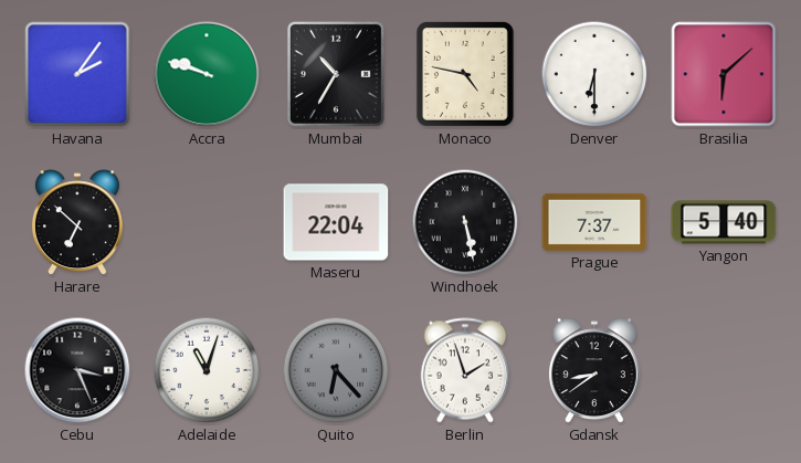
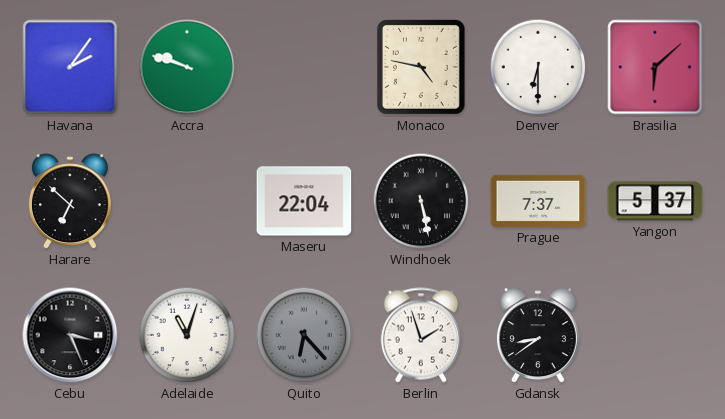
Mumbai: 10:35 -> none (336, 74)
Yangon: 5:40 -> 5:37 (655, 201)
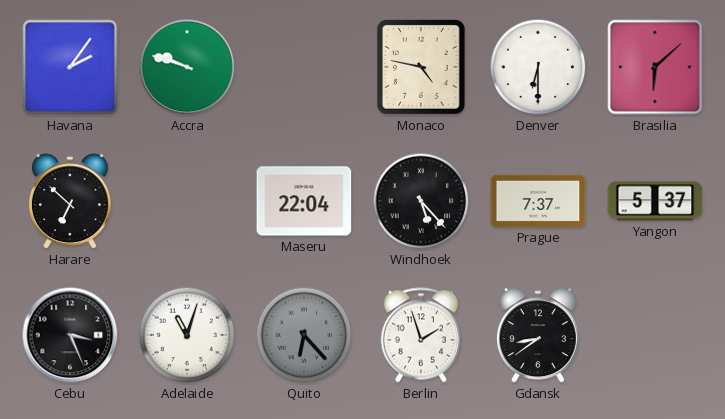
Windhoek: 5:28 -> 5:23 (421, 201)
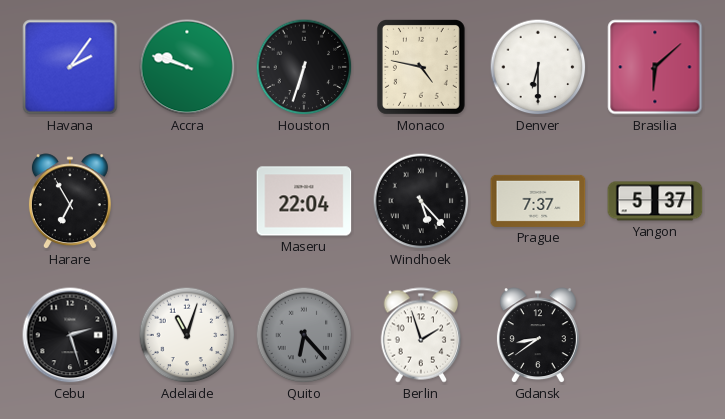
Houston: none -> 6:33 (304, 67)
Harare: 6:52 -> 6:55 (70, 202)
Cebu: 3:26 -> 2:27 (70, 335)
